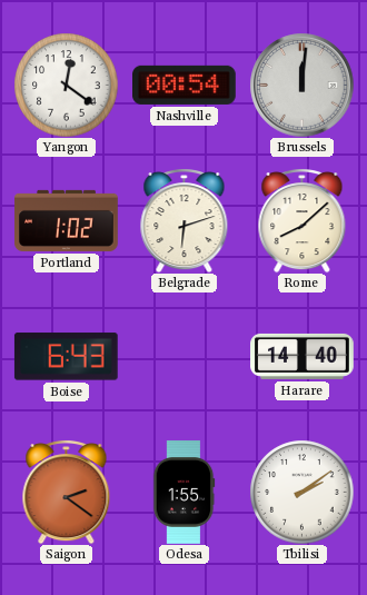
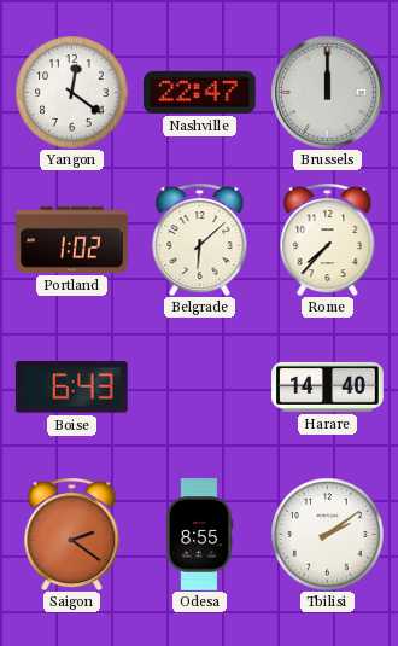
Nashville: 00:54 -> 22:47 (200, 92)
Brussels: 12:01 -> 12:00 (327, 92)
Belgrade: 6:12 -> 6:08 (200, 240)
Rome: 8:08 -> 7:37 (328, 240)
Odesa: 1:55 -> 8:55 (199, 535)
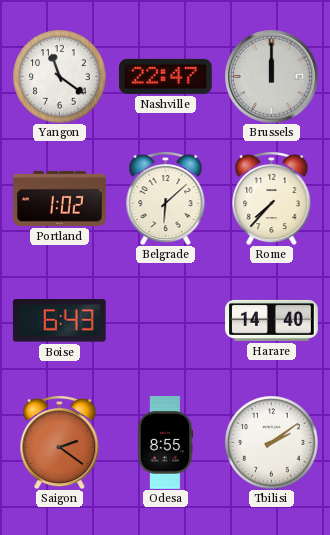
Yangon: 12:21 -> 11:21 (59, 76)
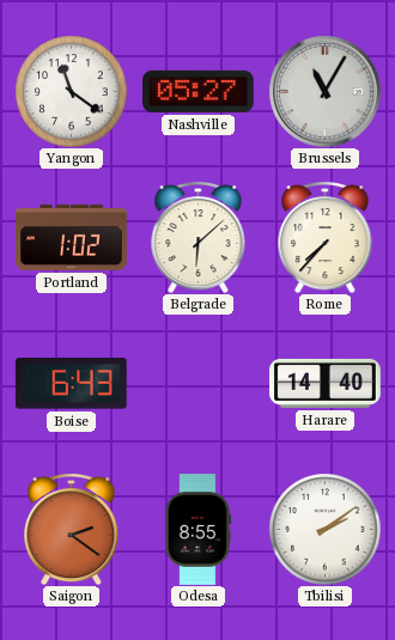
Nashville: 22:47 -> 05:27 (199, 91)
Brussels: 12:00 -> 11:05 (324, 91)
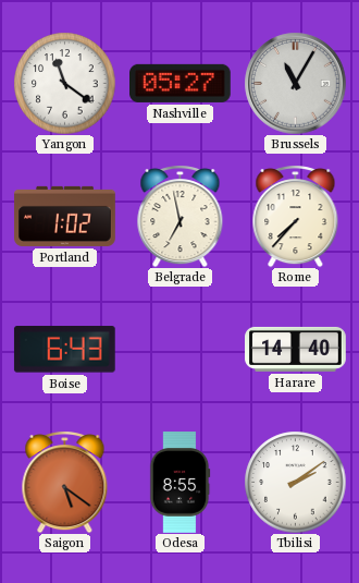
Belgrade: 6:08 -> 6:58 (181, 217)
Saigon: 2:21 -> 5:21 (65, 483)
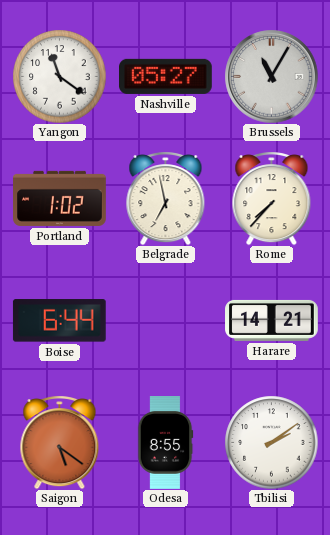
Boise: 6:43 -> 6:44 (59, 321)
Harare: 14:40 -> 14:21 (272, 320)
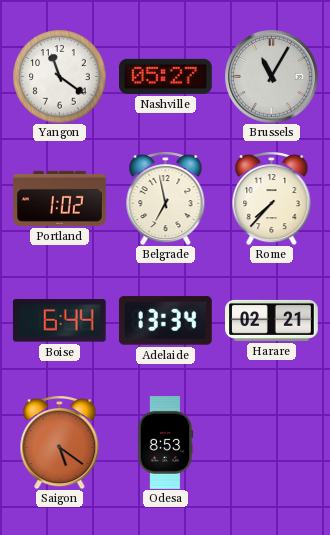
Adelaide: none -> 13:34 (165, 321)
Harare: 14:21 -> 02:21 (272, 320)
Odesa: 8:55 -> 8:53 (165, 443)
Tbilisi: 2:09 -> none (271, 442)
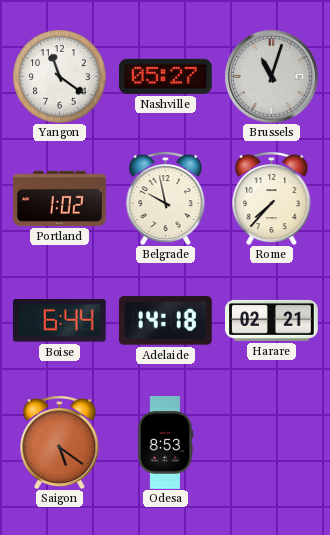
Brussels: 11:05 -> 11:03 (271, 76)
Belgrade: 6:58 -> 9:58 (166, 199)
Adelaide: 13:34 -> 14:18 (165, 321)
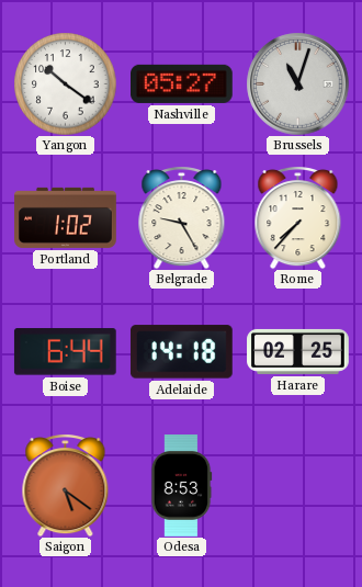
Yangon: 11:21 -> 10:21 (65, 83)
Belgrade: 9:58 -> 9:25 (182, 218)
Harare: 02:21 -> 02:25 (298, 351)
